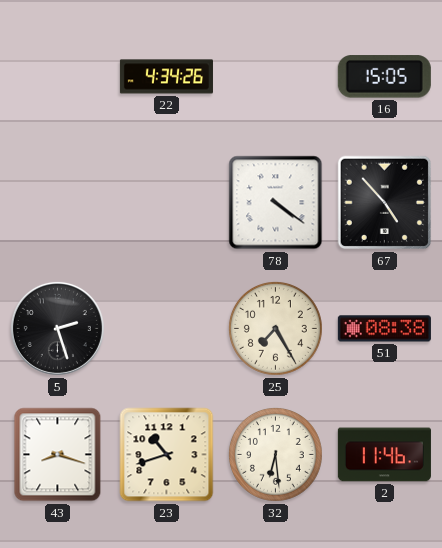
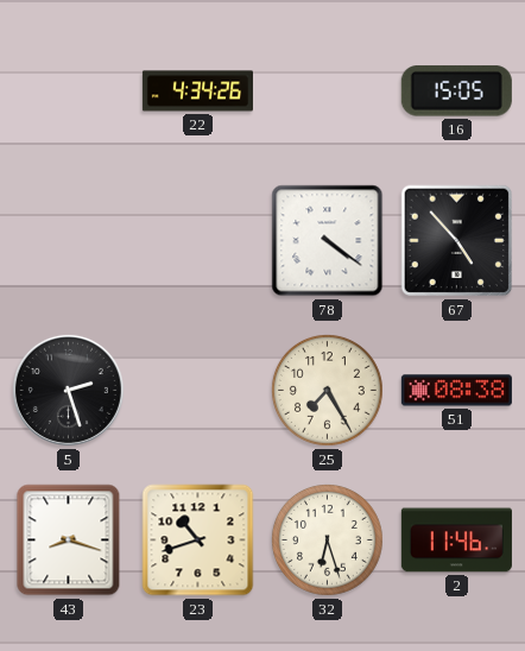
32: 6:29 -> 6:27 (327, 539)
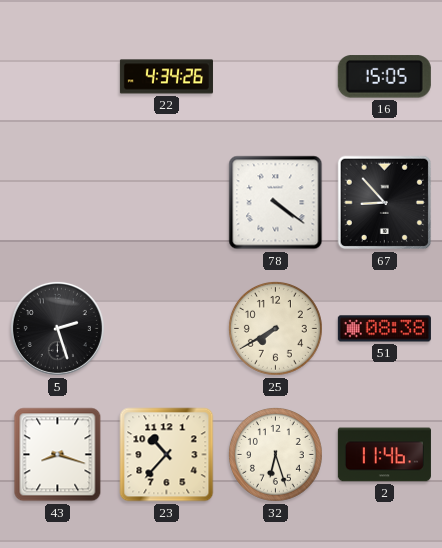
67: 4:53 -> 8:53 (385, 203)
25: 7:25 -> 7:40 (275, 328)
23: 10:42 -> 10:37 (167, 455)
